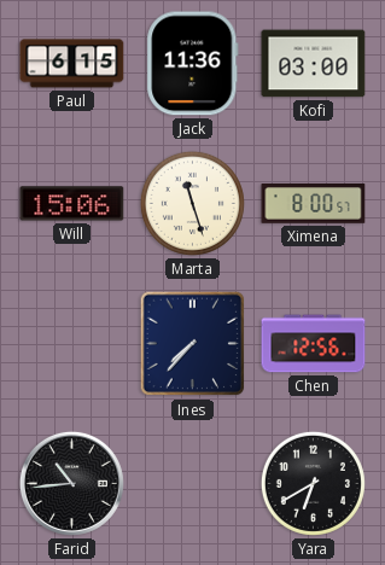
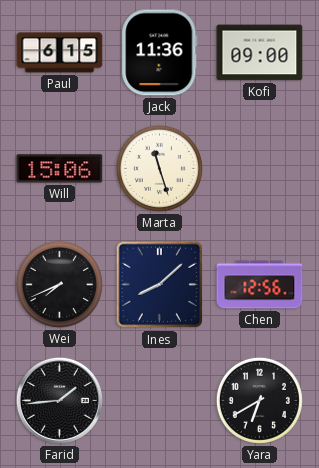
Kofi: 03:00 -> 09:00 (260, 53)
Ximena: 8:00 -> none (314, 204)
Wei: none -> 7:41 (59, 284)
Ines: 7:37 -> 8:08 (160, 285)
Farid: 10:44 -> 1:44 (59, 400)
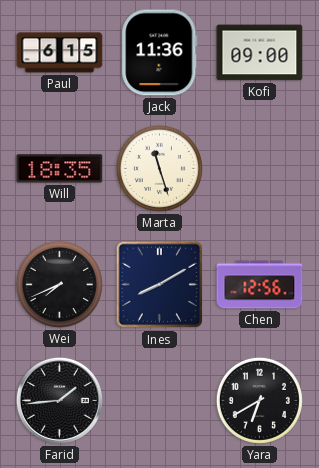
Will: 15:06 -> 18:35 (60, 169)
Ines: 8:08 -> 8:10 (160, 285)
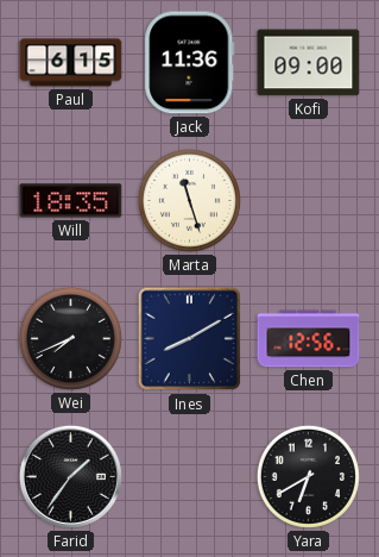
Farid: 1:44 -> 1:36 (70, 476)
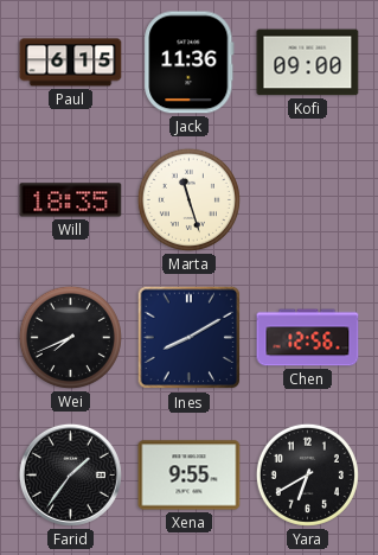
Xena: none -> 9:55 (190, 476)
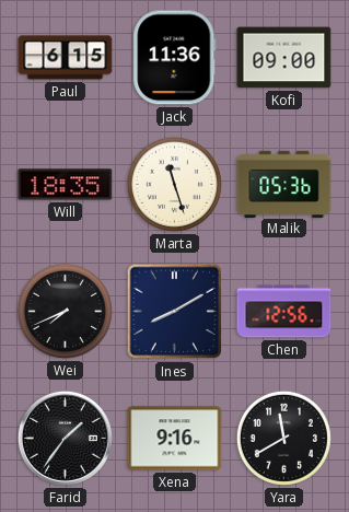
Malik: none -> 05:36 (284, 184)
Xena: 9:55 -> 9:16 (175, 439)
Yara: 6:40 -> 11:40 (283, 438)
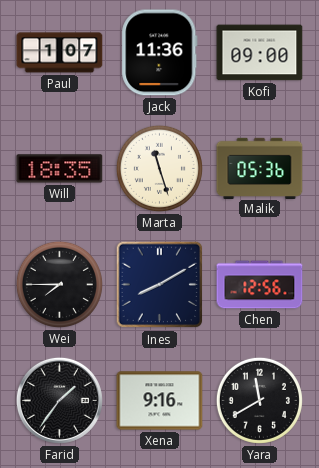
Paul: 6:15 -> 1:07 (60, 53)
Wei: 7:41 -> 7:45 (59, 284)
